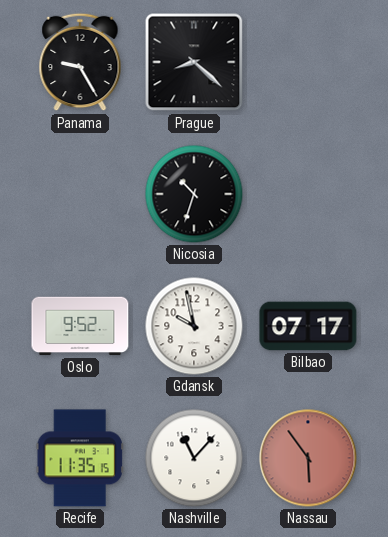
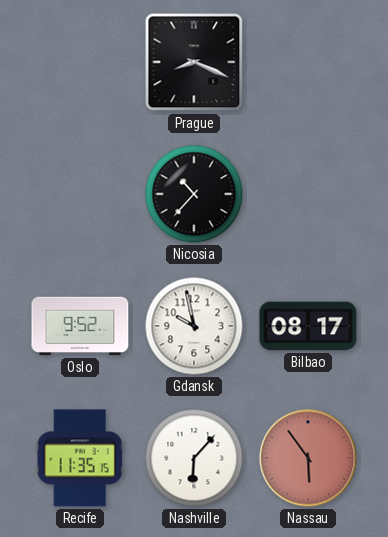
Panama: 9:25 -> none (80, 62)
Prague: 8:22 -> 8:19 (194, 62)
Nicosia: 10:33 -> 10:37 (194, 194)
Bilbao: 07:17 -> 08:17 (308, 326)
Nashville: 11:07 -> 6:07 (194, 458)
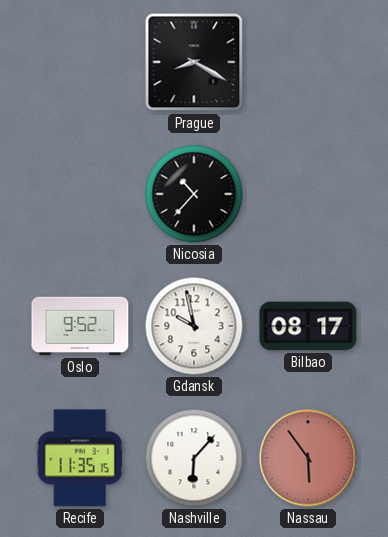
Prague: 8:19 -> 8:20 (194, 62)
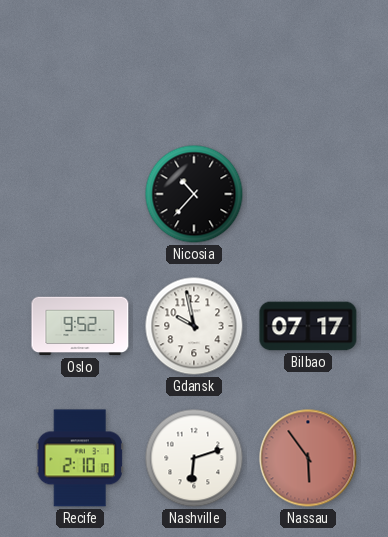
Prague: 8:20 -> none (194, 62)
Bilbao: 08:17 -> 07:17 (308, 326)
Recife: 11:35 -> 2:10 (80, 458)
Nashville: 6:07 -> 6:12 (194, 458)
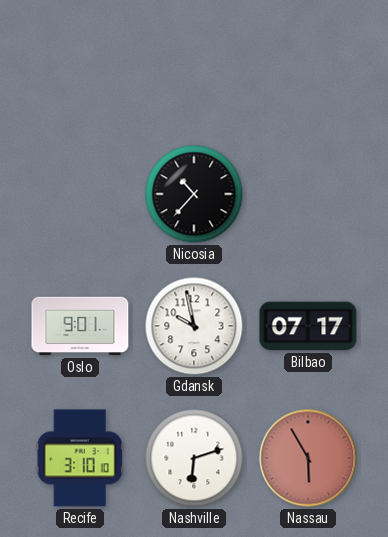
Oslo: 9:52 -> 9:01 (80, 326)
Recife: 2:10 -> 3:10 (80, 458)
Nassau: 5:54 -> 5:55 (308, 458)
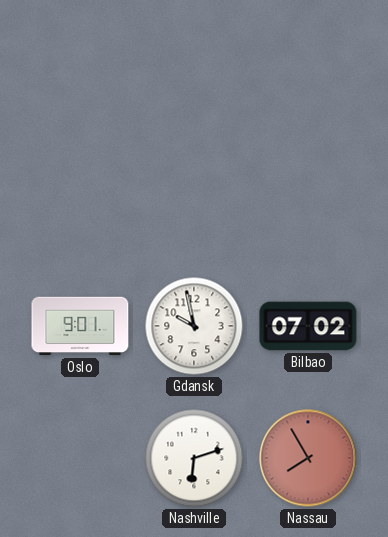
Nicosia: 10:37 -> none (194, 194)
Bilbao: 07:17 -> 07:02 (308, 326)
Recife: 3:10 -> none (80, 458)
Nassau: 5:55 -> 7:55 (308, 458)
